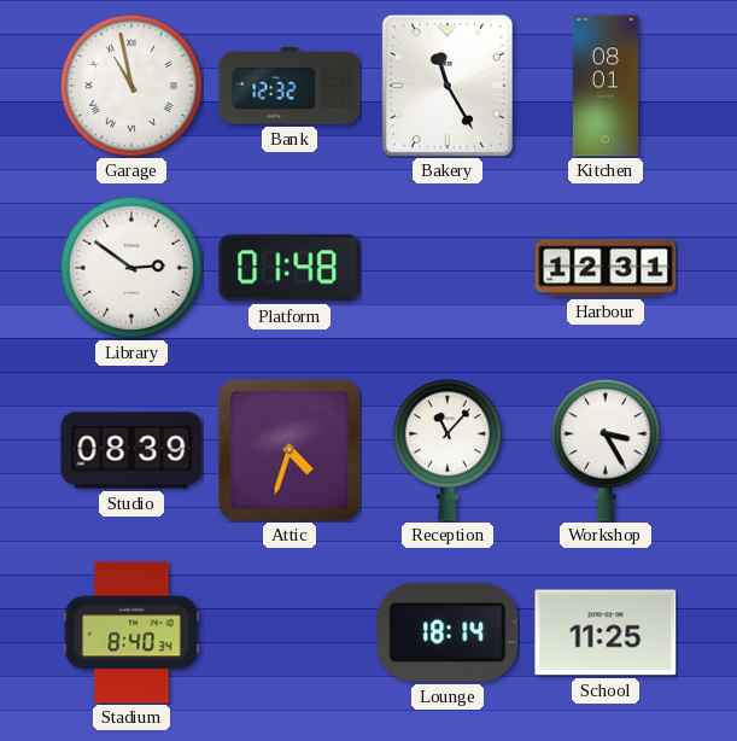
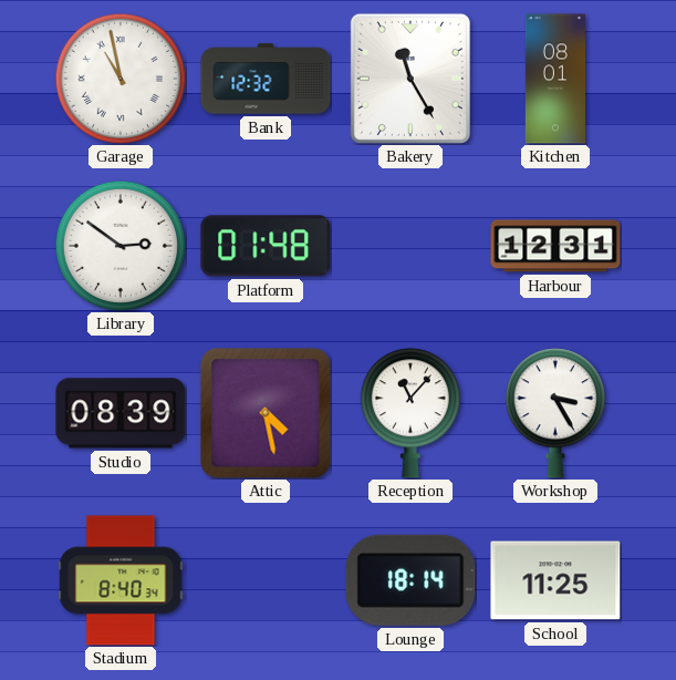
Attic: 4:33 -> 4:28 (266, 413)
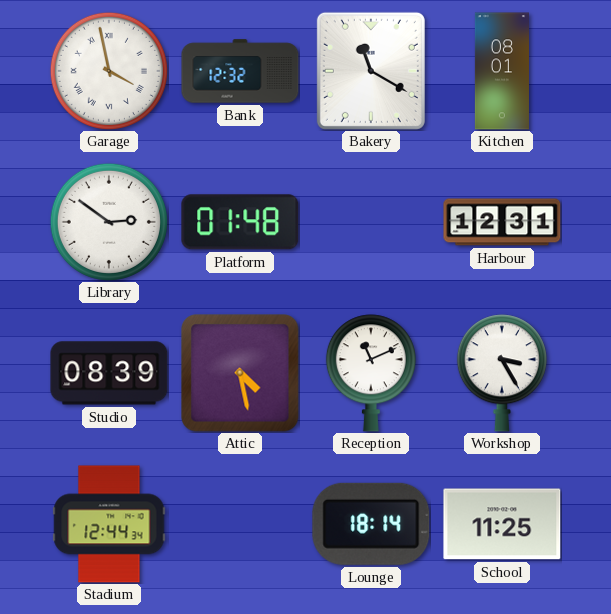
Garage: 10:58 -> 3:58 (109, 71)
Bakery: 11:25 -> 11:20 (371, 71)
Reception: 11:07 -> 11:11 (371, 373)
Stadium: 8:40 -> 12:44 (109, 524)
